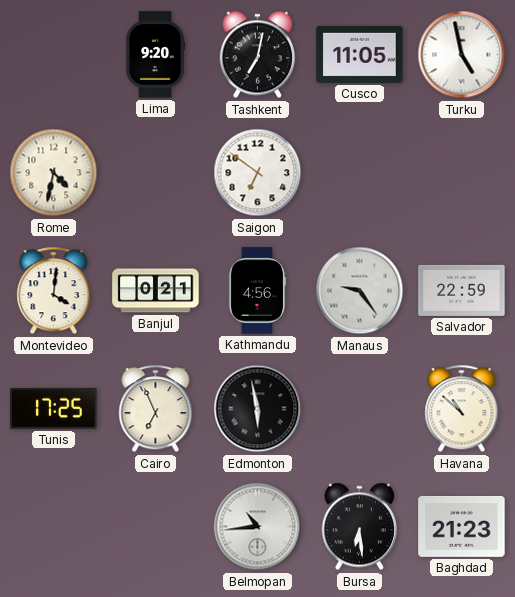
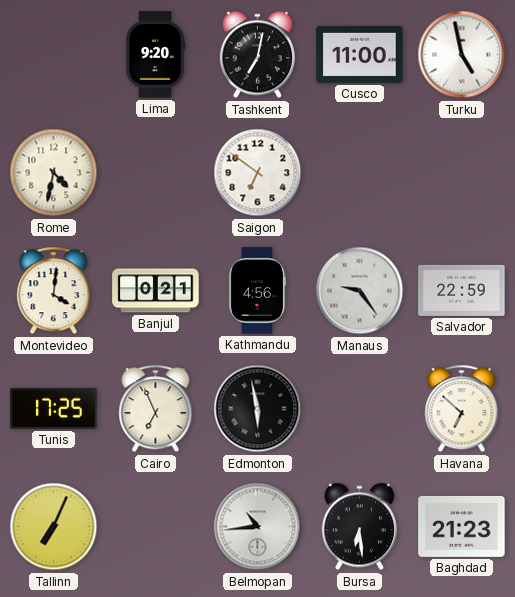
Cusco: 11:05 -> 11:00 (360, 54)
Havana: 10:52 -> 6:52 (462, 409)
Tallinn: none -> 7:04 (54, 527)
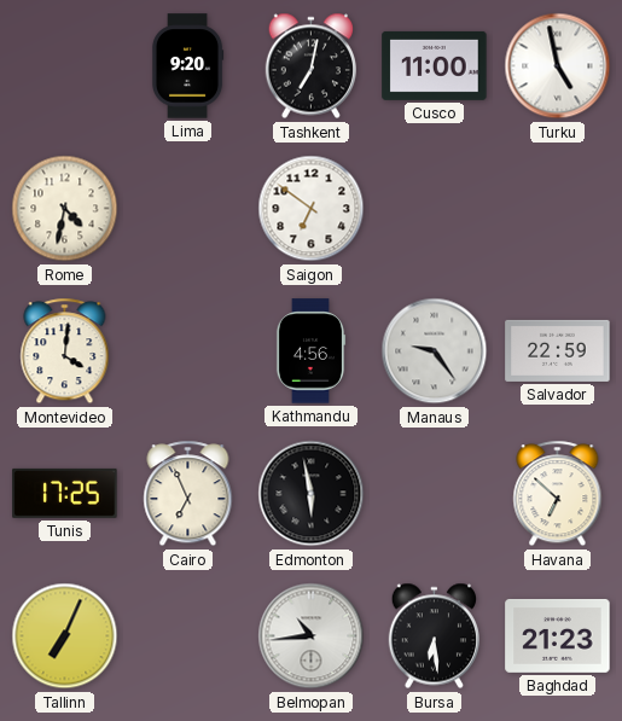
Banjul: 0:21 -> none (156, 291)
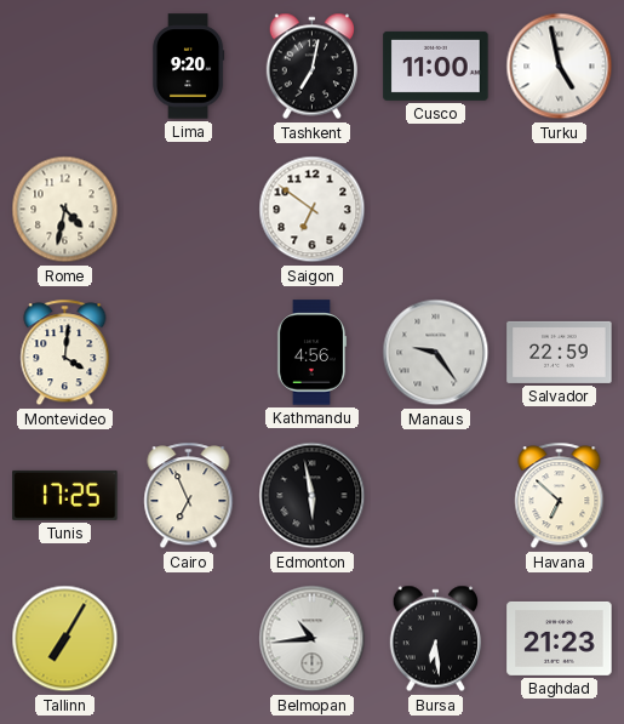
Tallinn: 7:04 -> 7:05 (65, 639)
